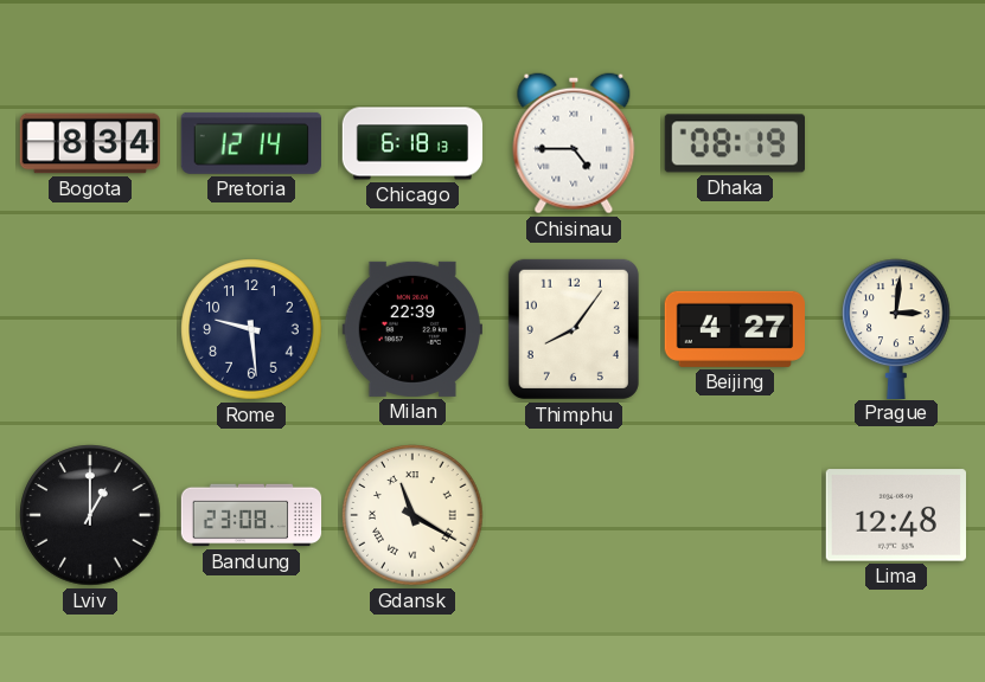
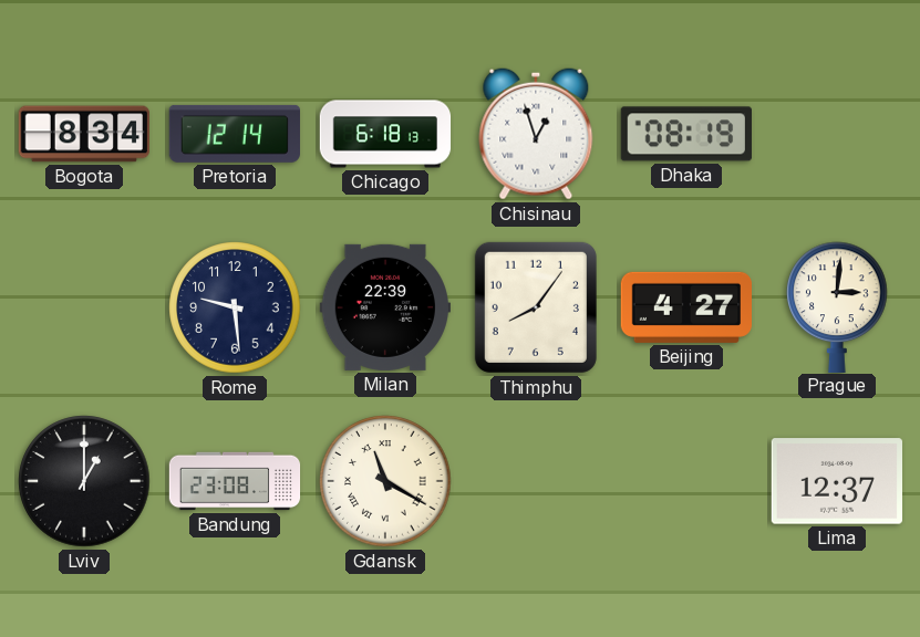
Chisinau: 4:45 -> 12:57 (536, 134)
Lima: 12:48 -> 12:37 (836, 481)
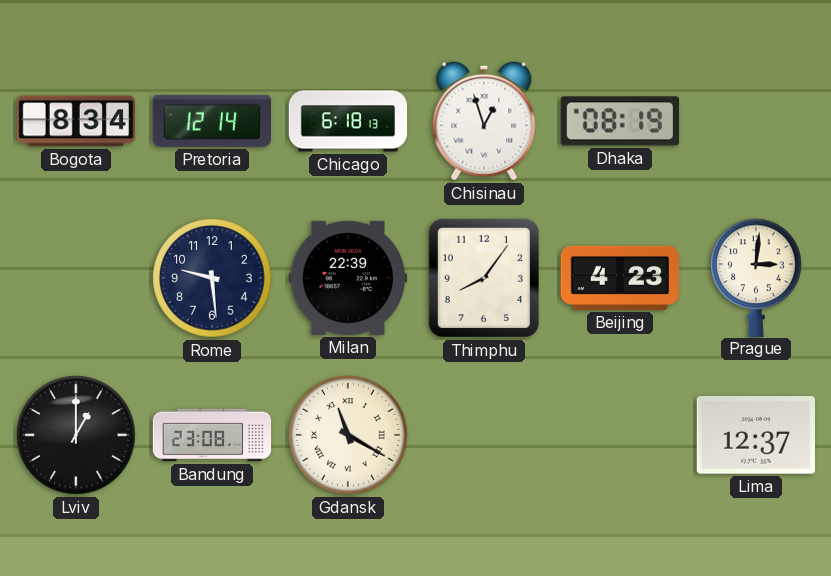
Beijing: 4:27 -> 4:23 (619, 278)
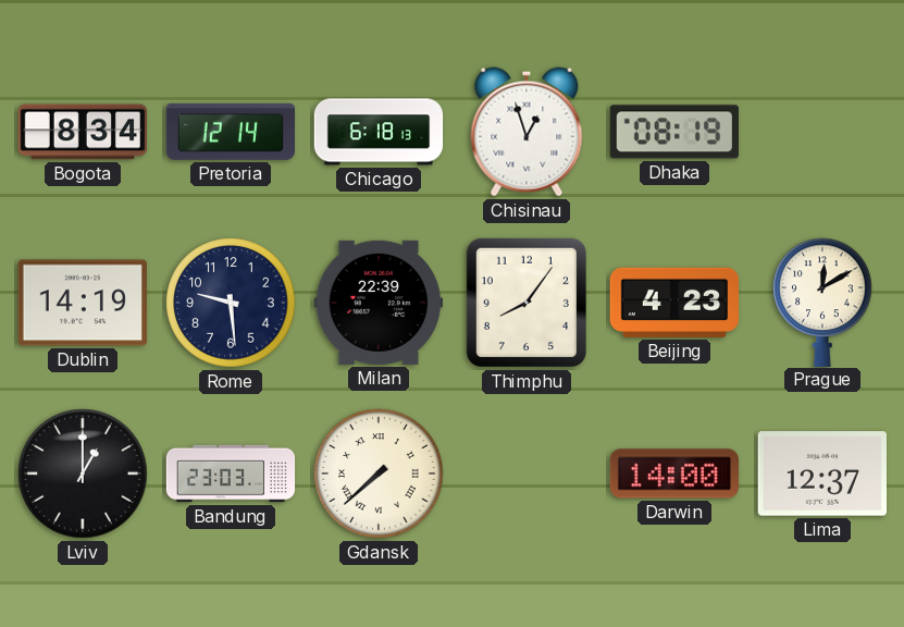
Dublin: none -> 14:19 (83, 303)
Prague: 3:01 -> 12:10 (822, 302)
Bandung: 23:08 -> 23:03 (231, 474)
Gdansk: 11:20 -> 7:38 (379, 474)
Darwin: none -> 14:00 (674, 474)
